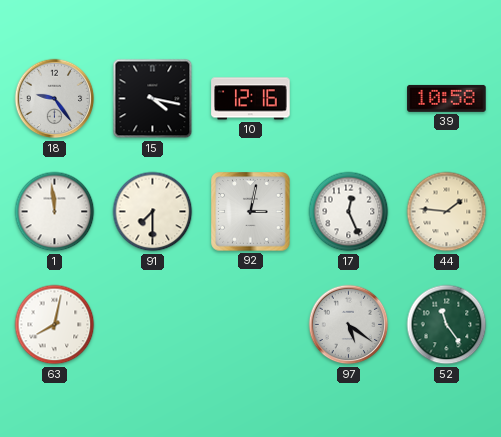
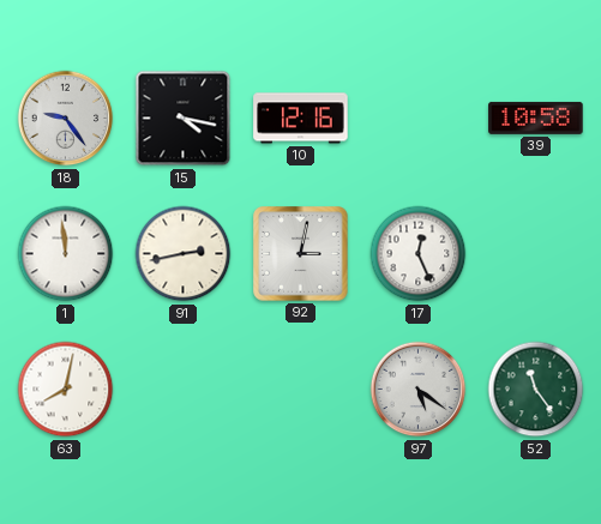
91: 7:30 -> 2:43 (184, 254)
44: 1:46 -> none (447, 212)
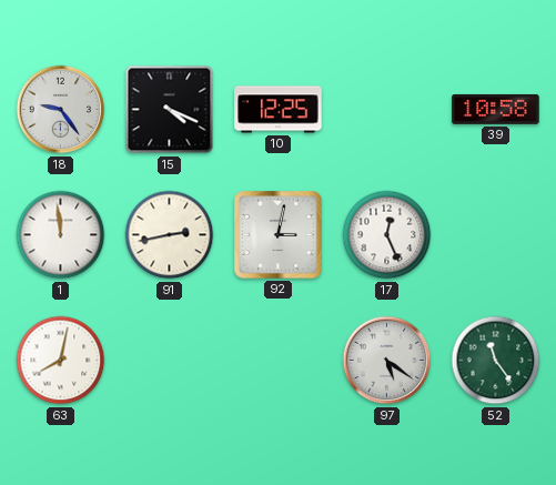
15: 4:17 -> 4:19 (170, 110)
10: 12:16 -> 12:25 (279, 110)
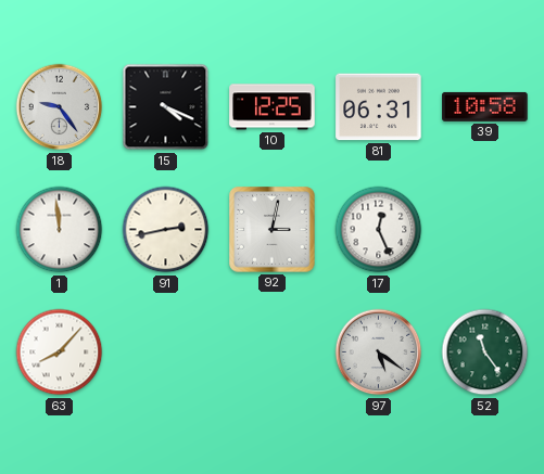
81: none -> 06:31 (379, 107)
63: 8:02 -> 8:07 (60, 353)
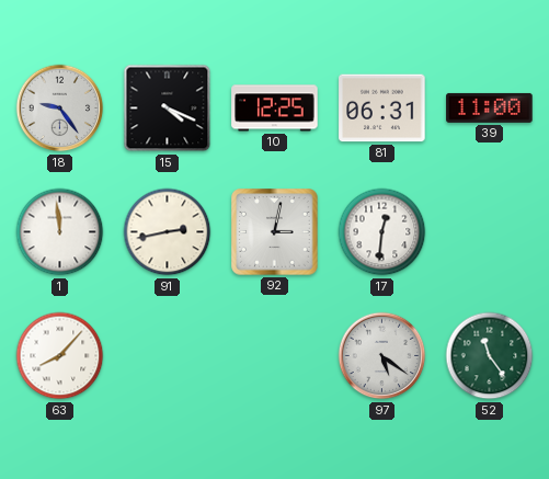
39: 10:58 -> 11:00 (490, 107)
17: 12:26 -> 12:31 (382, 232)
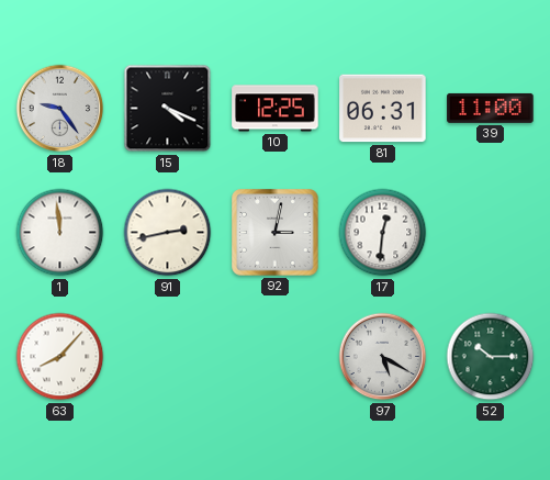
97: 5:21 -> 5:20 (383, 357)
52: 11:24 -> 10:15 (491, 357)
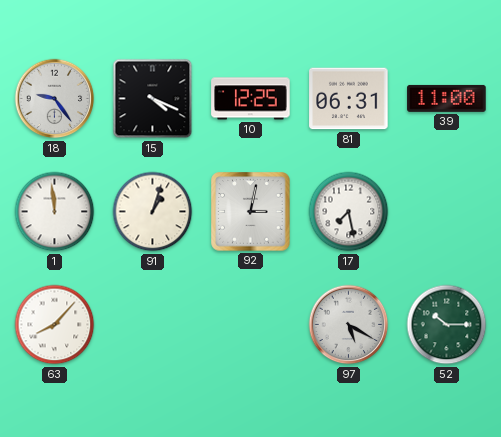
91: 2:43 -> 1:03 (153, 212)
17: 12:31 -> 7:28 (349, 212)
